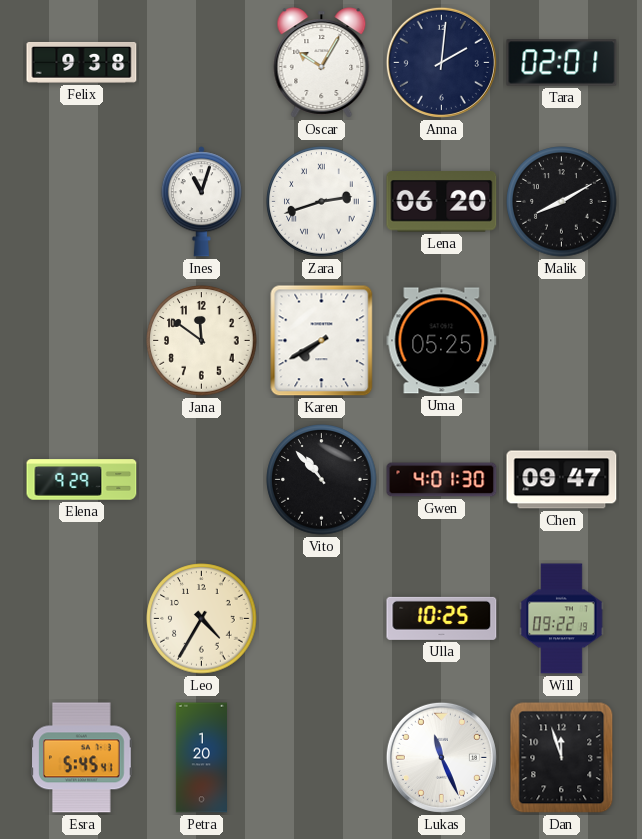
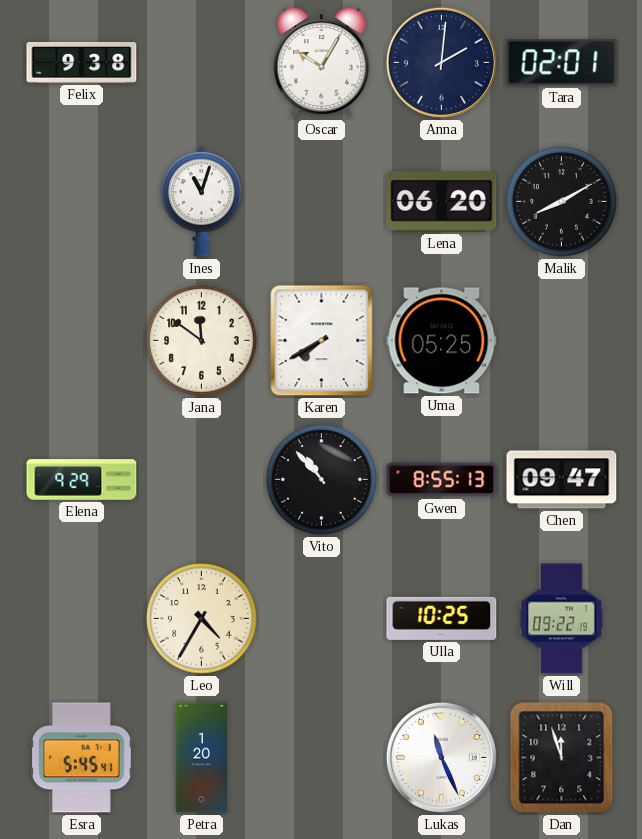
Zara: 2:42 -> none (322, 202)
Gwen: 4:01 -> 8:55 (442, 480)
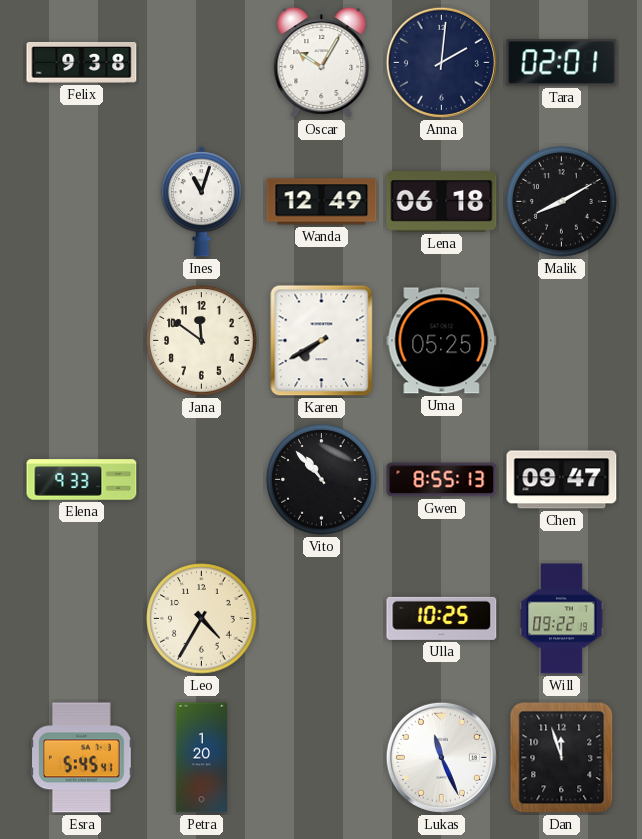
Wanda: none -> 12:49 (322, 202)
Lena: 06:20 -> 06:18 (442, 202)
Elena: 9:29 -> 9:33 (82, 480)
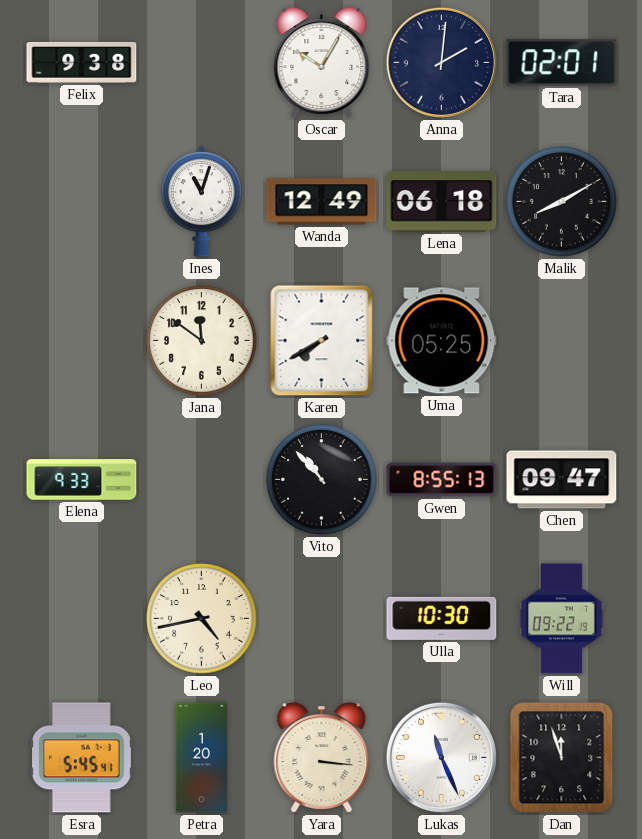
Leo: 4:35 -> 4:43 (202, 619)
Ulla: 10:25 -> 10:30 (442, 618)
Yara: none -> 3:16 (322, 758)
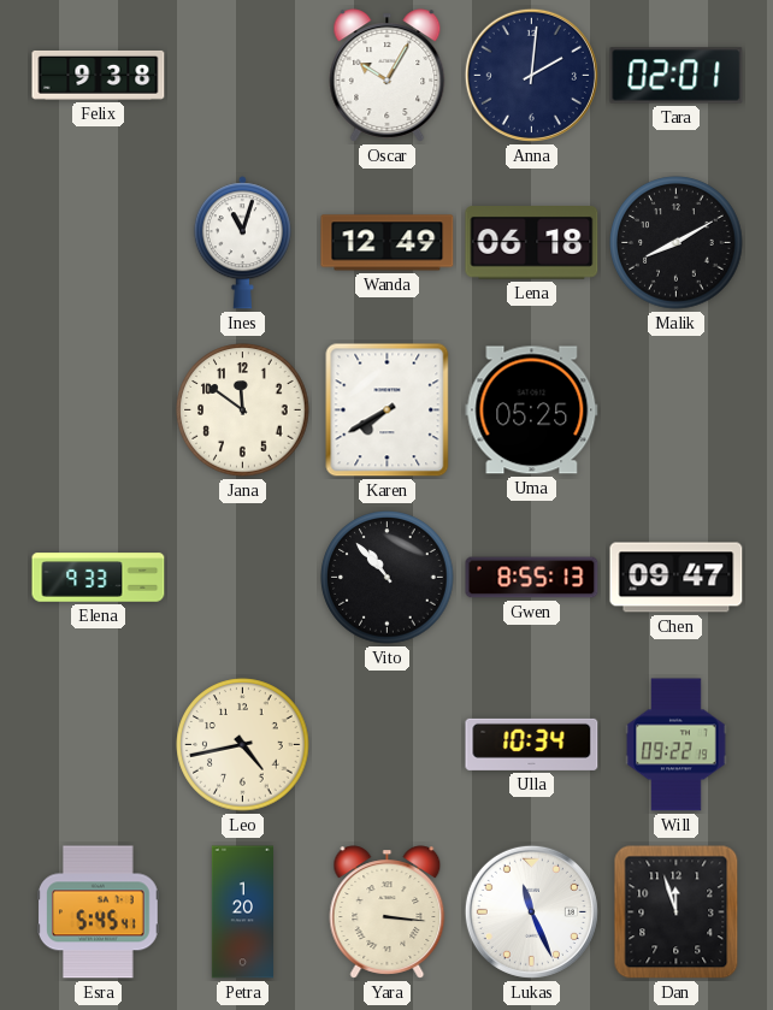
Ulla: 10:30 -> 10:34 (532, 744)
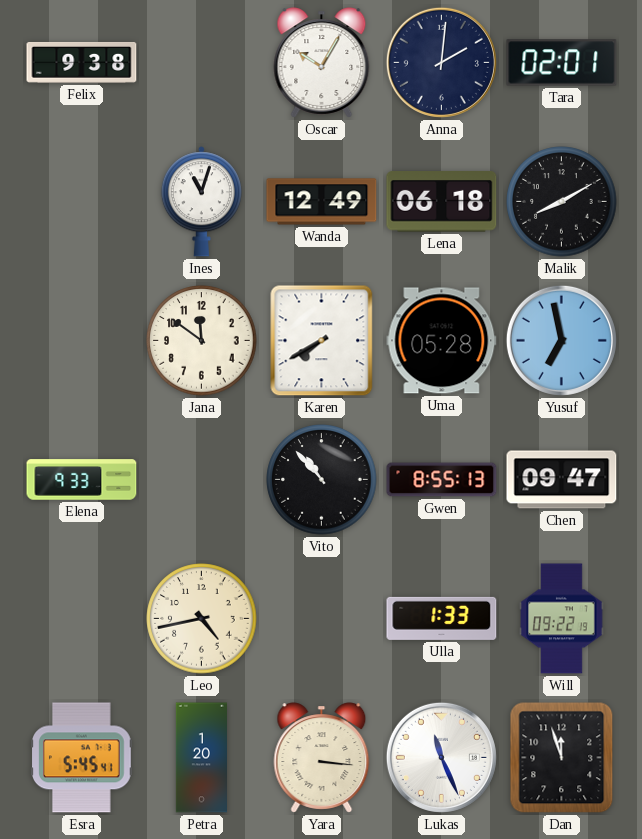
Uma: 05:25 -> 05:28 (442, 341)
Yusuf: none -> 6:58 (561, 340)
Ulla: 10:34 -> 1:33 (442, 618)
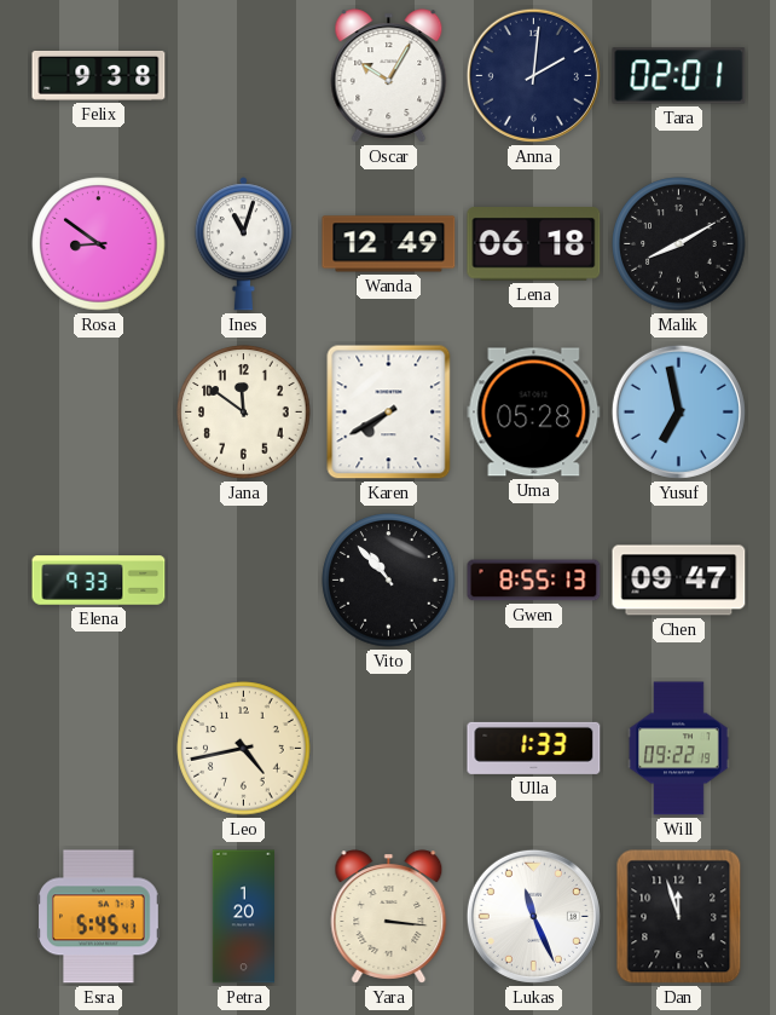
Rosa: none -> 8:51 (99, 244)
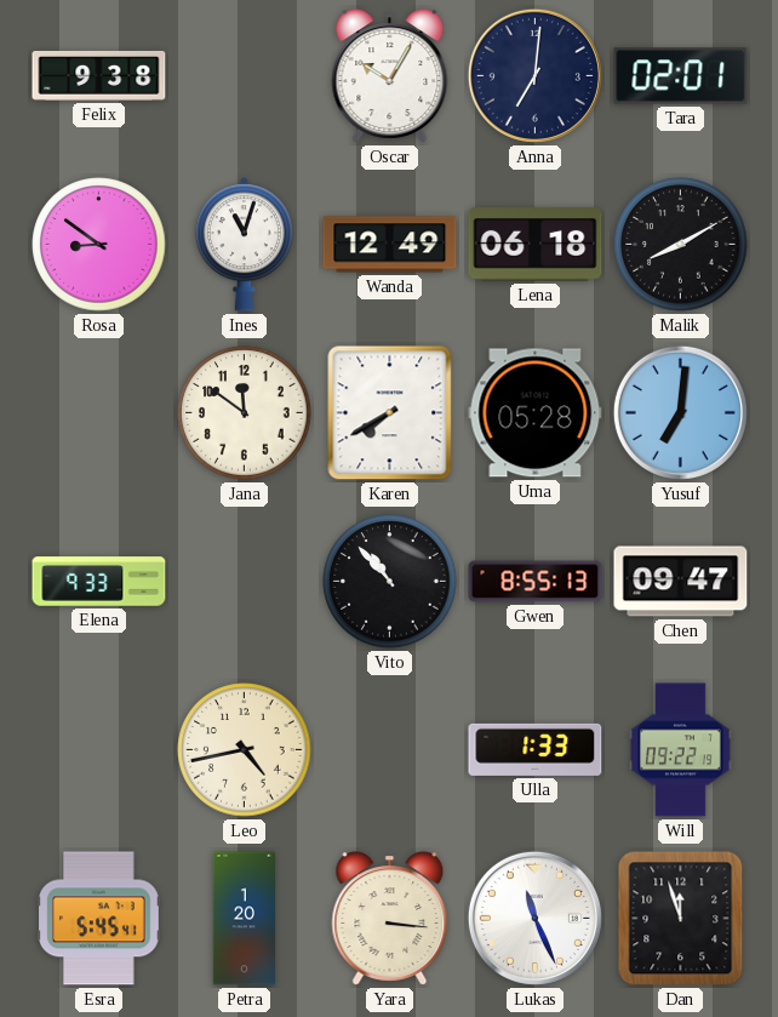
Anna: 2:01 -> 7:01 (534, 75)
Yusuf: 6:58 -> 7:01 (680, 412)
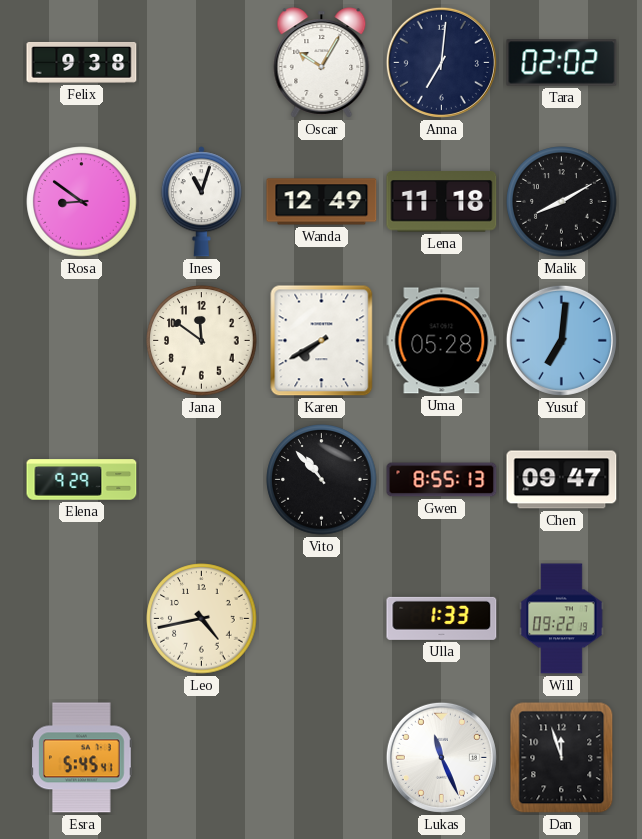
Tara: 02:01 -> 02:02 (562, 63)
Lena: 06:18 -> 11:18 (442, 202)
Elena: 9:33 -> 9:29 (82, 480)
Petra: 1:20 -> none (244, 919)
Yara: 3:16 -> none (390, 919)
